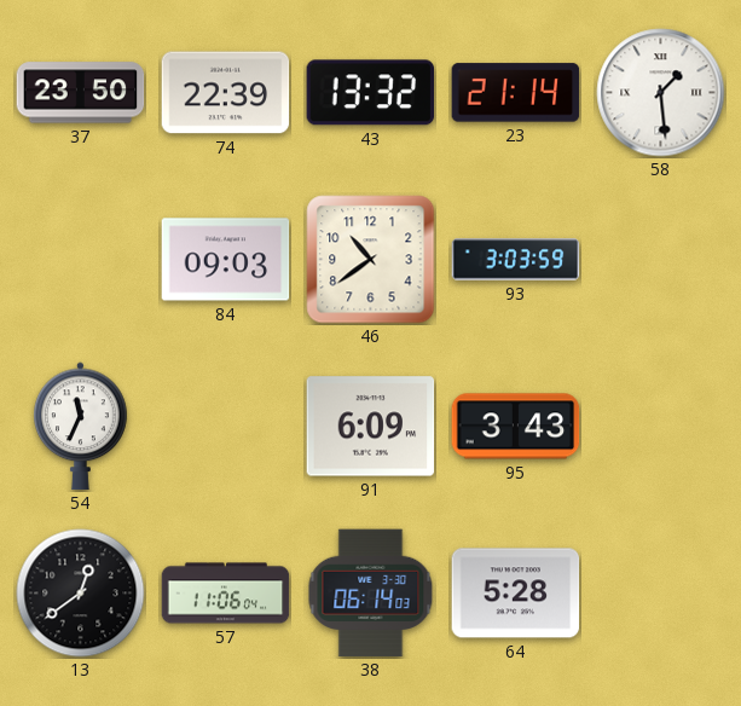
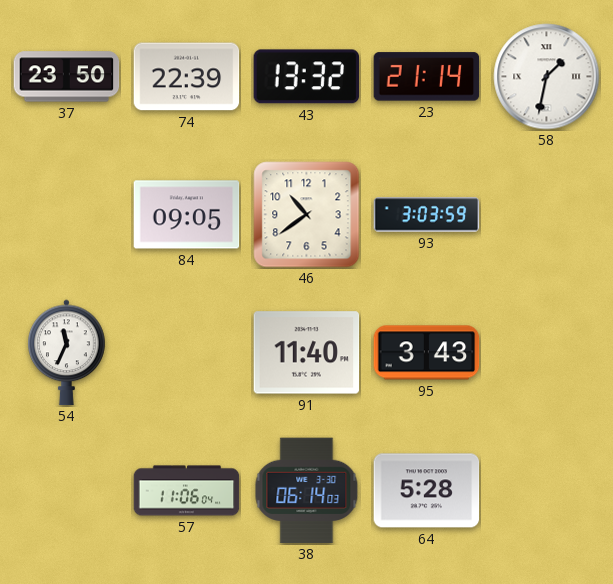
58: 1:29 -> 1:32 (547, 77)
84: 09:03 -> 09:05 (187, 215)
91: 6:09 -> 11:40 (307, 353)
13: 12:39 -> none (81, 594)
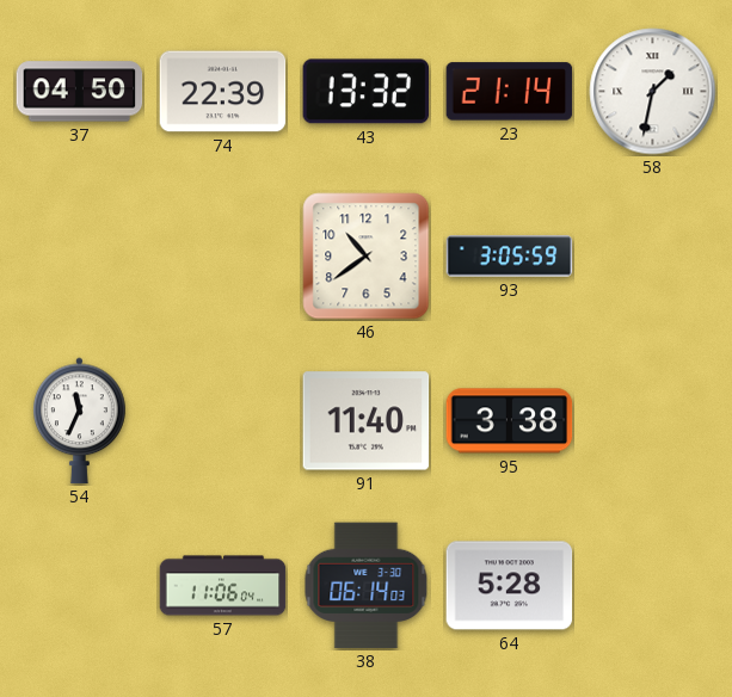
37: 23:50 -> 04:50 (80, 92)
84: 09:05 -> none (187, 215)
93: 3:03 -> 3:05 (510, 257)
95: 3:43 -> 3:38 (510, 421)
